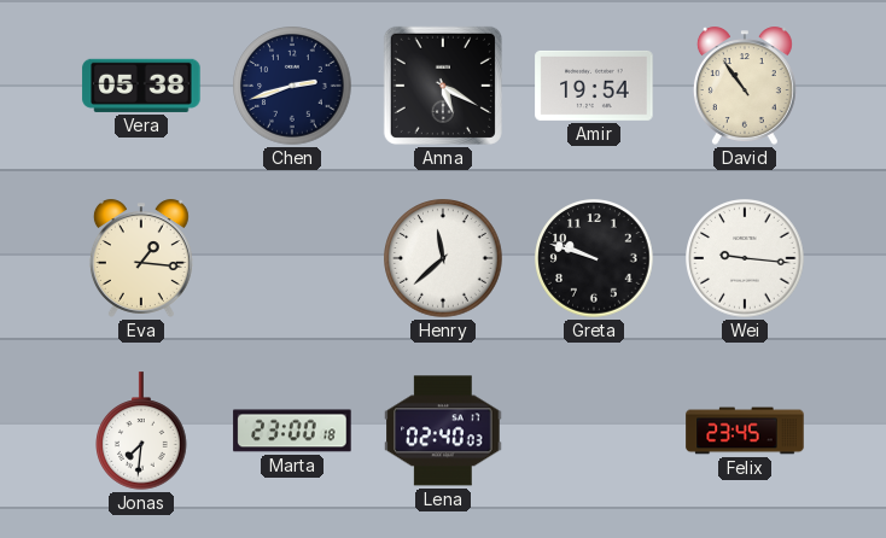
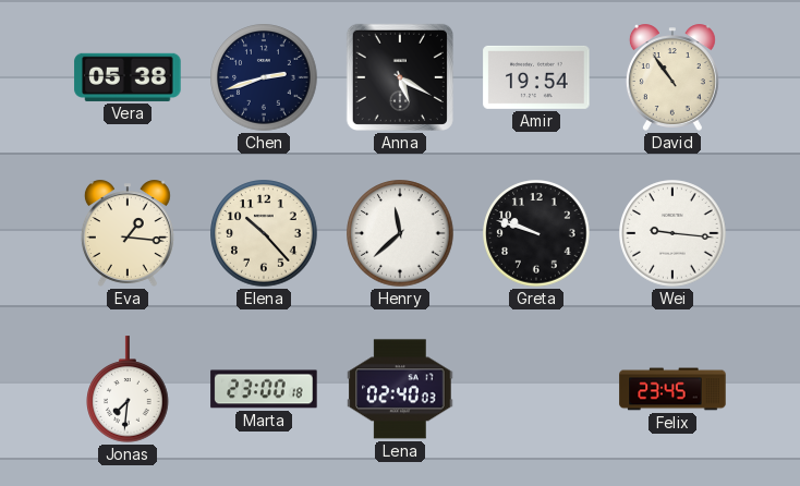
Elena: none -> 10:23 (264, 233)
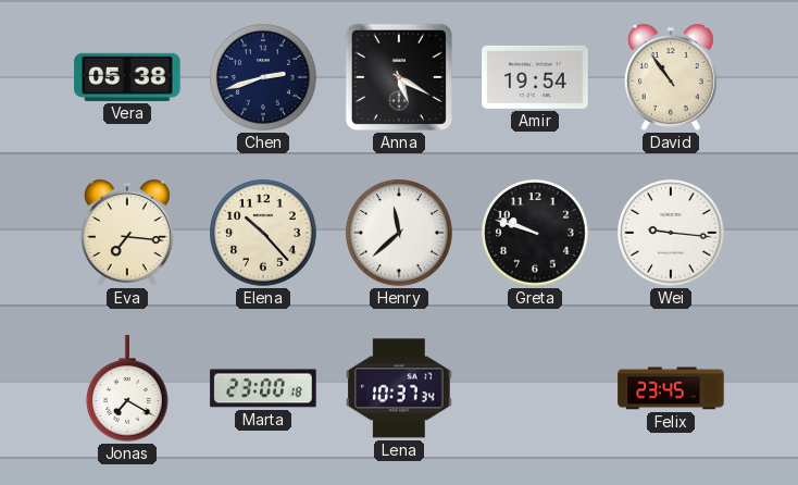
Eva: 1:16 -> 7:16 (127, 233)
Jonas: 7:31 -> 7:20 (127, 388)
Lena: 02:40 -> 10:37 (399, 388)
